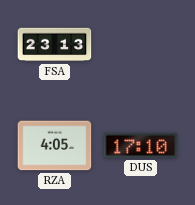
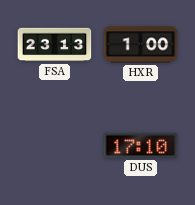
HXR: none -> 1:00 (141, 45)
RZA: 4:05 -> none (55, 146)
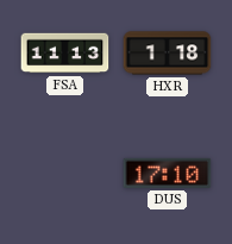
FSA: 23:13 -> 11:13 (65, 54)
HXR: 1:00 -> 1:18 (168, 54)
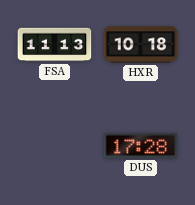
HXR: 1:18 -> 10:18 (141, 45)
DUS: 17:10 -> 17:28 (141, 145)
